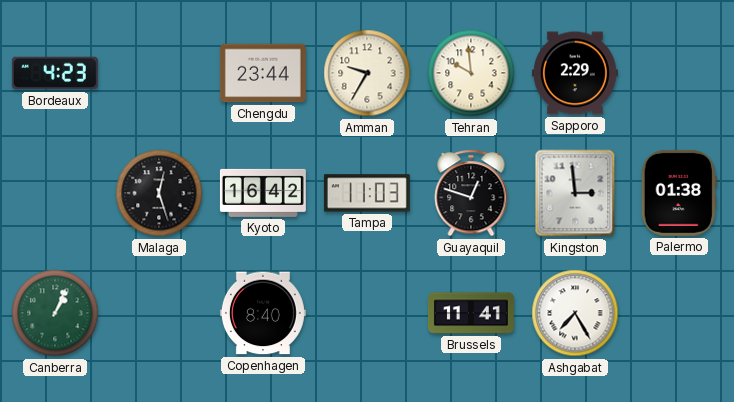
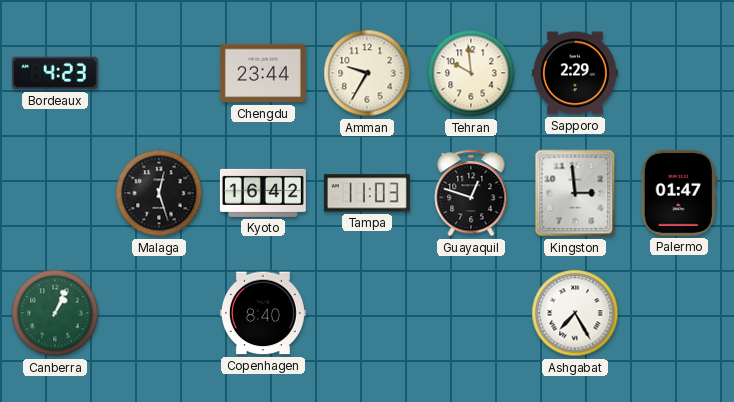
Palermo: 01:38 -> 01:47 (679, 193)
Brussels: 11:41 -> none (471, 313)
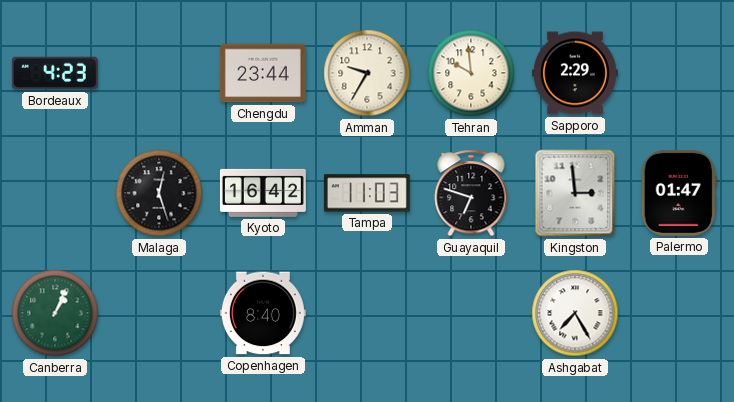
Guayaquil: 12:48 -> 6:48 (471, 193)
